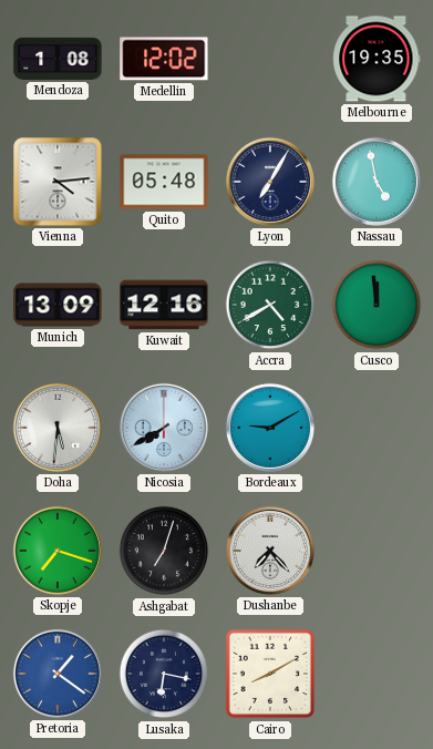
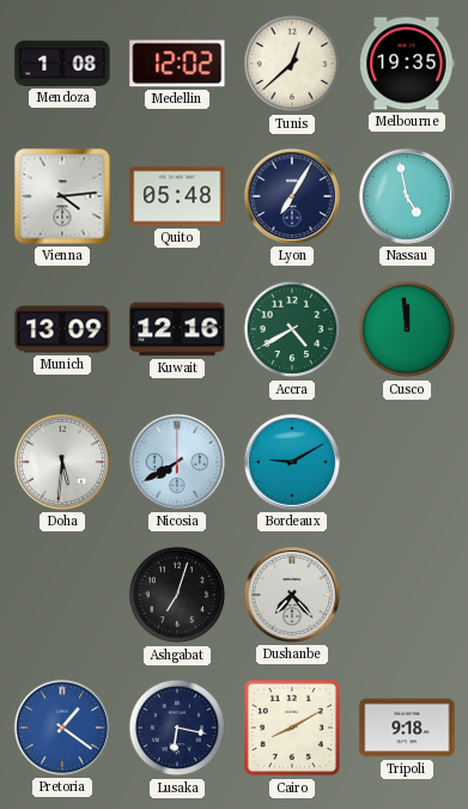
Tunis: none -> 12:38 (292, 63)
Skopje: 7:18 -> none (58, 551)
Tripoli: none -> 9:18 (407, 728)
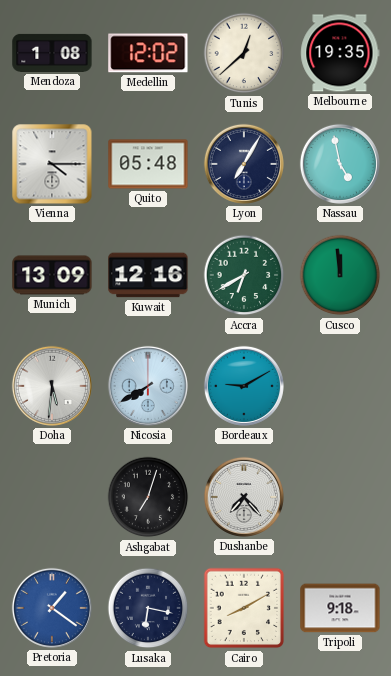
Vienna: 4:14 -> 4:15 (52, 164)
Accra: 4:40 -> 6:40 (244, 275)
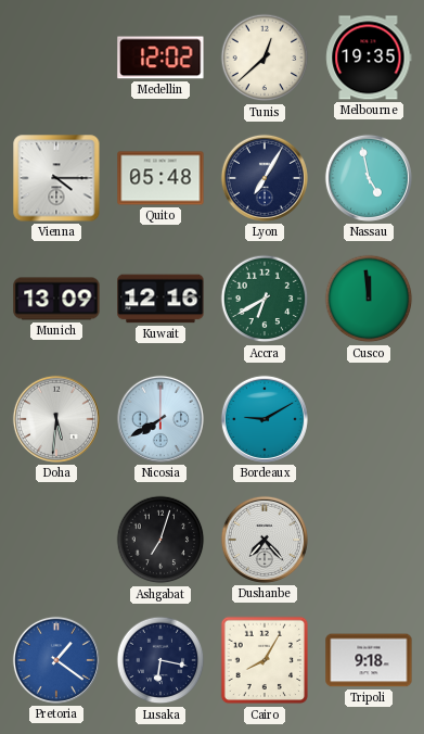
Mendoza: 1:08 -> none (52, 53)
Cairo: 8:10 -> 8:05 (265, 660)
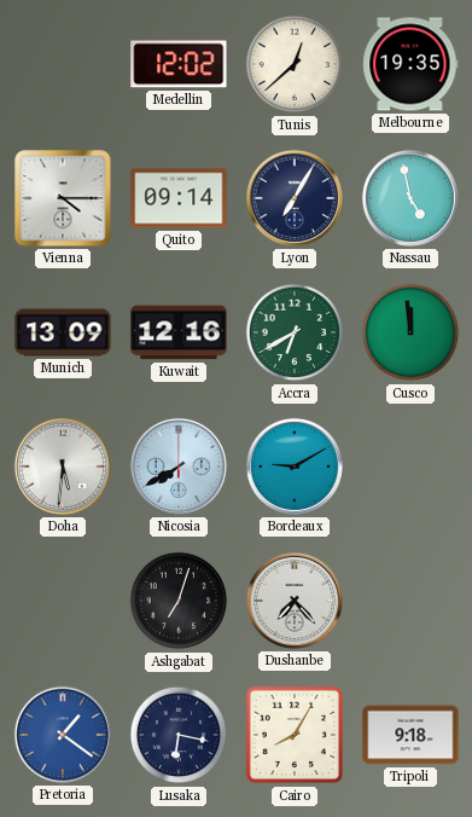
Quito: 05:48 -> 09:14 (179, 198)
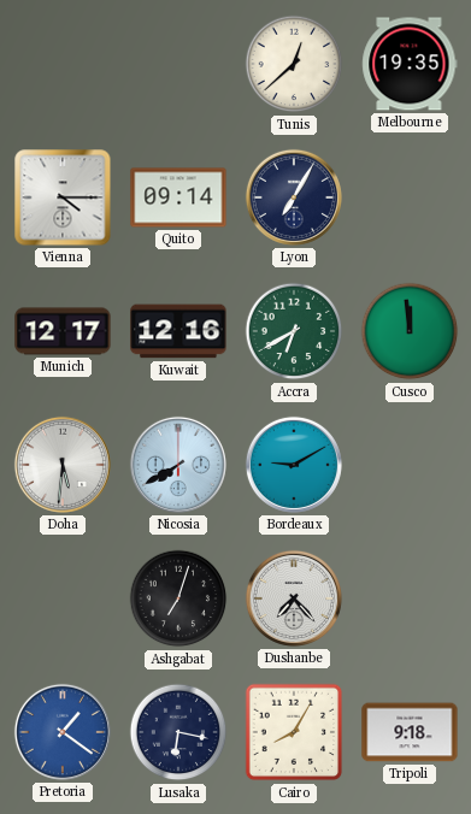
Medellin: 12:02 -> none (179, 64)
Nassau: 4:58 -> none (410, 198)
Munich: 13:09 -> 12:17 (63, 331)
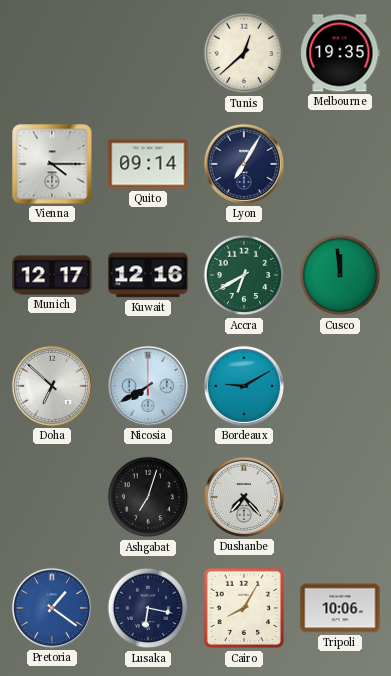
Doha: 5:31 -> 6:52 (52, 386)
Tripoli: 9:18 -> 10:06 (340, 608)
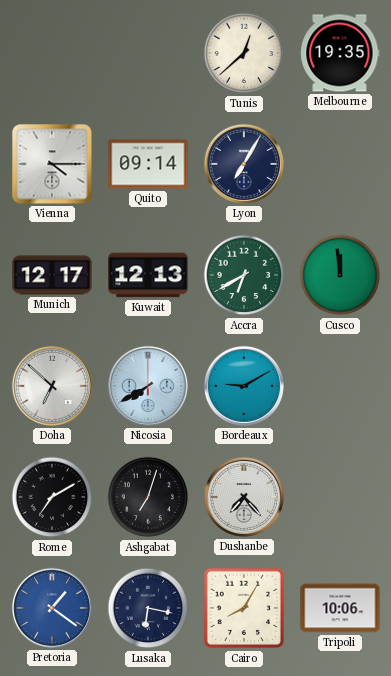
Kuwait: 12:16 -> 12:13 (148, 275)
Rome: none -> 7:10 (52, 497)
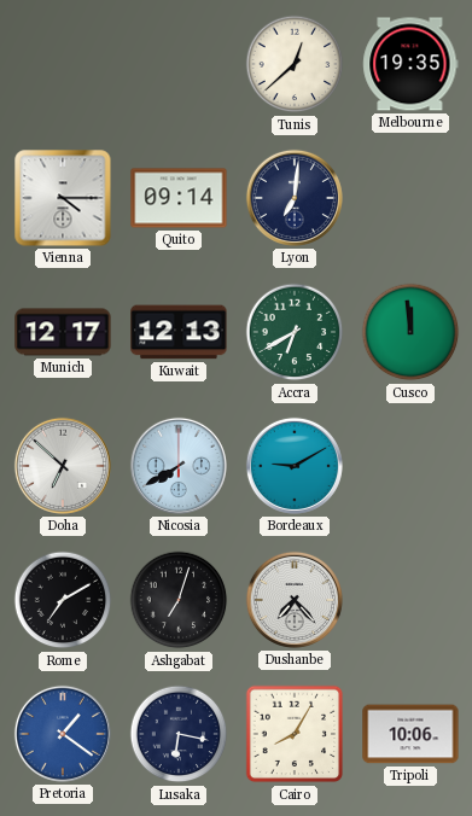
Lyon: 7:05 -> 7:01 (295, 198)
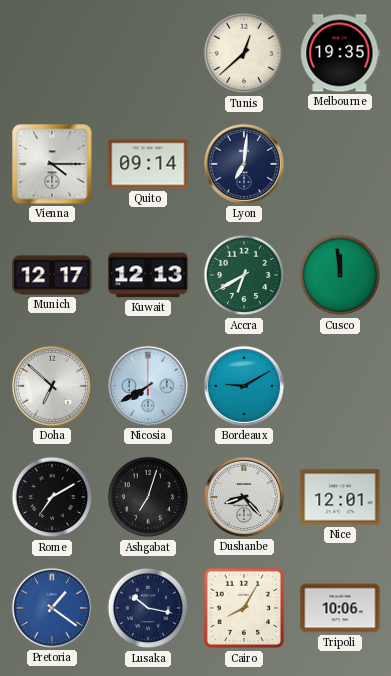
Dushanbe: 7:23 -> 8:23 (244, 497)
Nice: none -> 12:01 (340, 497)
Lusaka: 6:17 -> 10:17 (148, 608)
